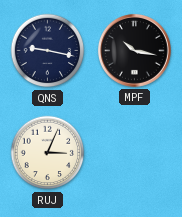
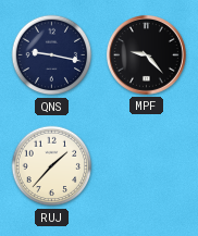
MPF: 10:17 -> 9:23 (146, 54)
RUJ: 3:04 -> 1:37 (52, 166)
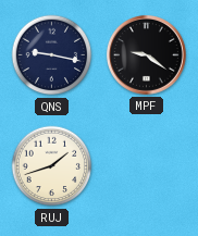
MPF: 9:23 -> 9:21 (146, 54)
RUJ: 1:37 -> 1:42 (52, 166)
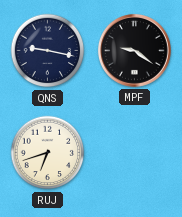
RUJ: 1:42 -> 6:42 (48, 153)
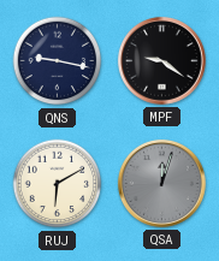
RUJ: 6:42 -> 6:10 (58, 184)
QSA: none -> 12:03 (161, 183)
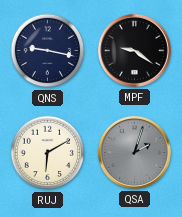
QSA: 12:03 -> 2:03 (134, 152)
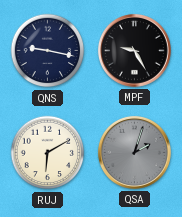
MPF: 9:21 -> 9:25 (134, 50)
